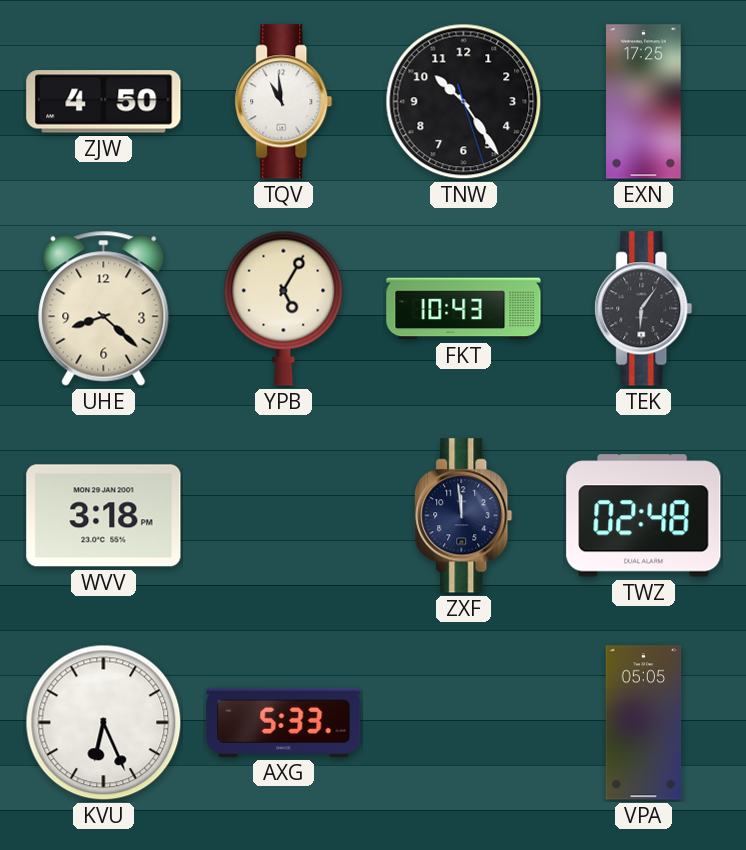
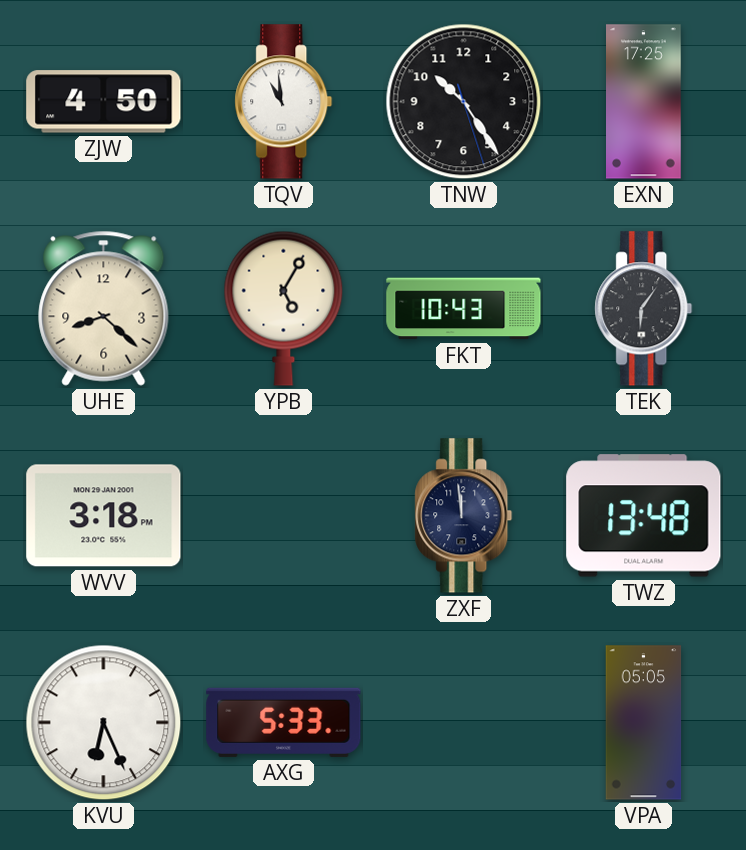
TWZ: 02:48 -> 13:48 (644, 516)
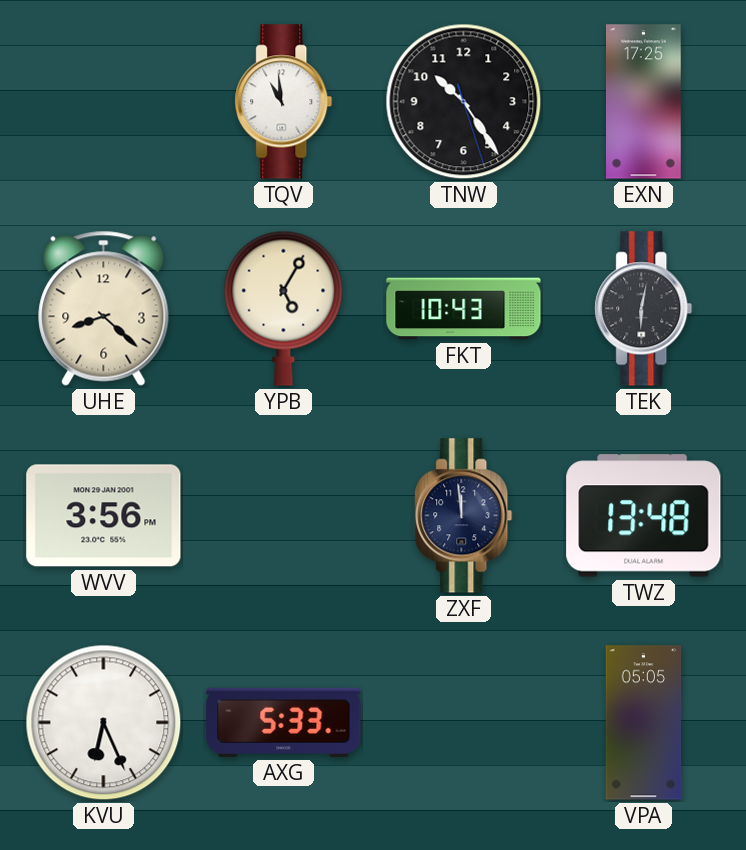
ZJW: 4:50 -> none (104, 102)
TEK: 6:06 -> 6:02 (644, 309)
WVV: 3:18 -> 3:56 (104, 516)
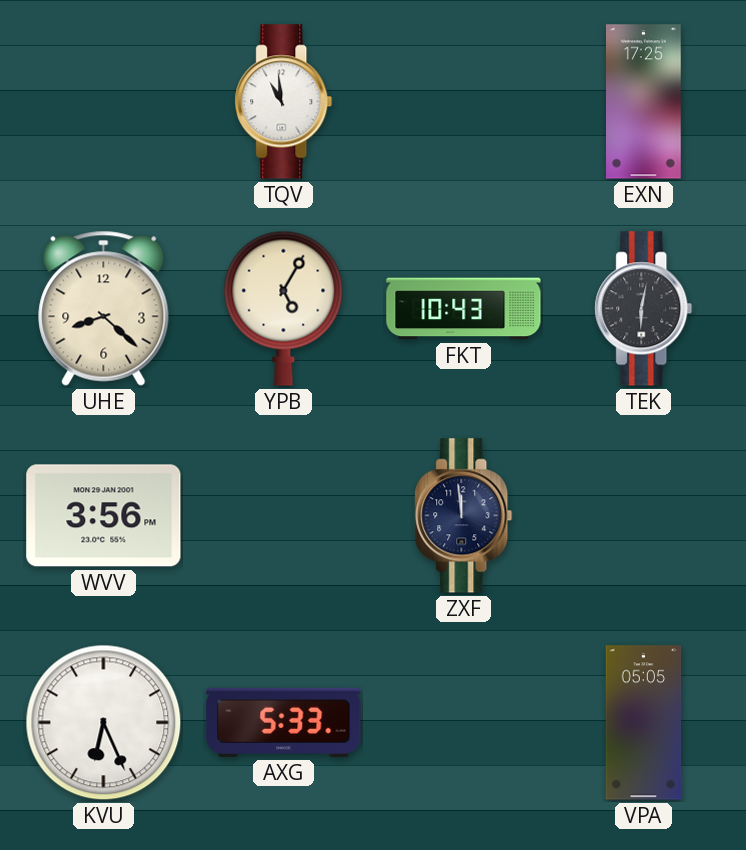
TNW: 10:24 -> none (464, 102)
TWZ: 13:48 -> none (644, 516)
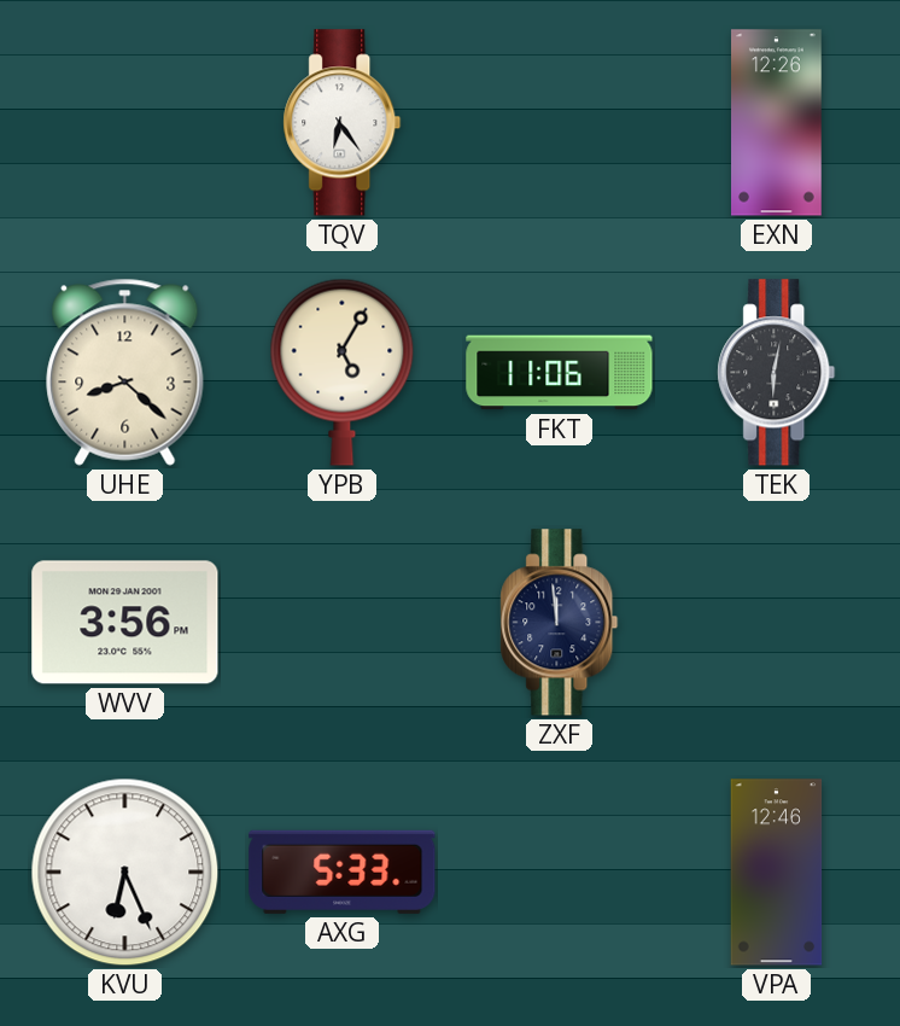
TQV: 10:59 -> 6:24 (343, 123)
EXN: 17:25 -> 12:26 (777, 123)
FKT: 10:43 -> 11:06 (560, 373)
VPA: 05:05 -> 12:46 (777, 873)
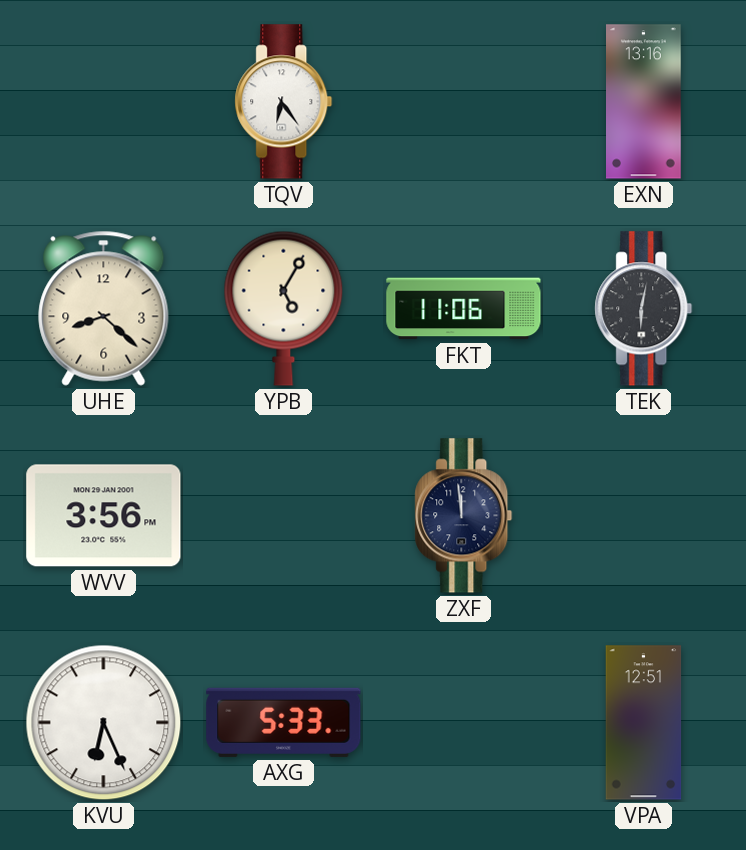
EXN: 12:26 -> 13:16 (644, 102)
VPA: 12:46 -> 12:51 (644, 723)
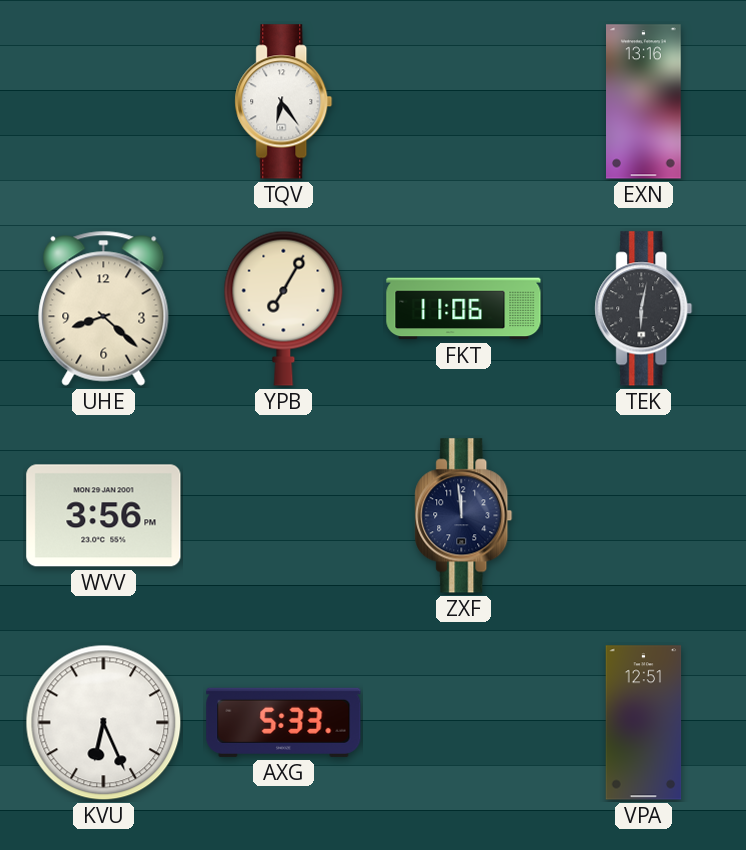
YPB: 5:05 -> 7:05 (284, 308)
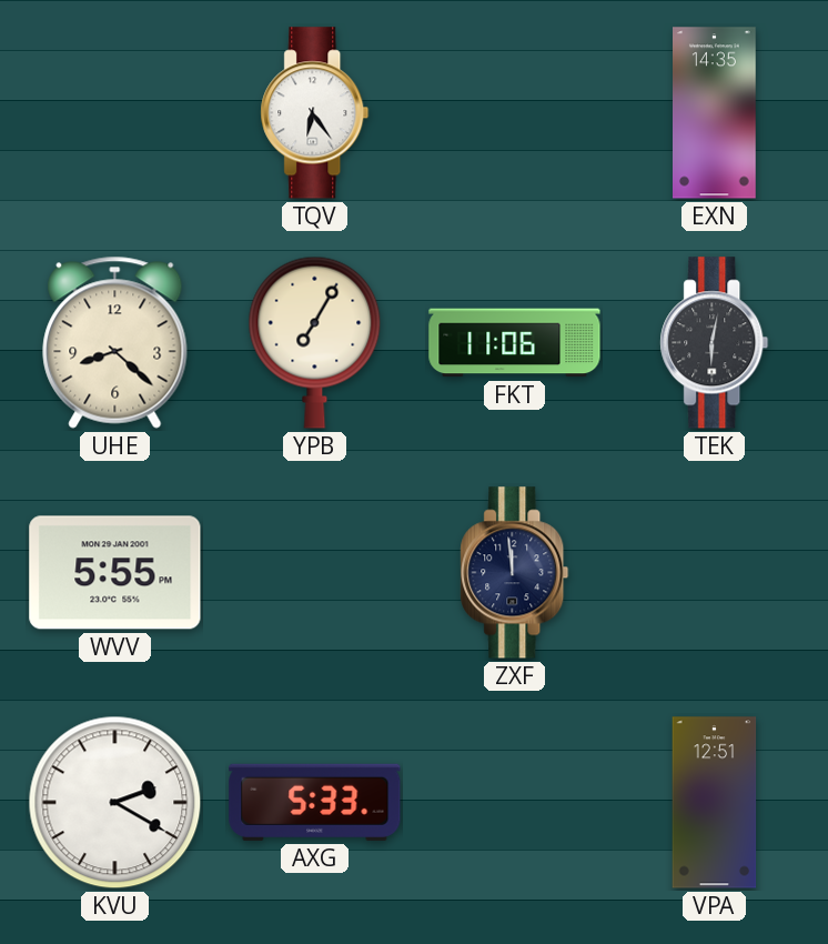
EXN: 13:16 -> 14:35 (715, 113)
WVV: 3:56 -> 5:55 (115, 573)
KVU: 6:26 -> 2:20 (115, 803)
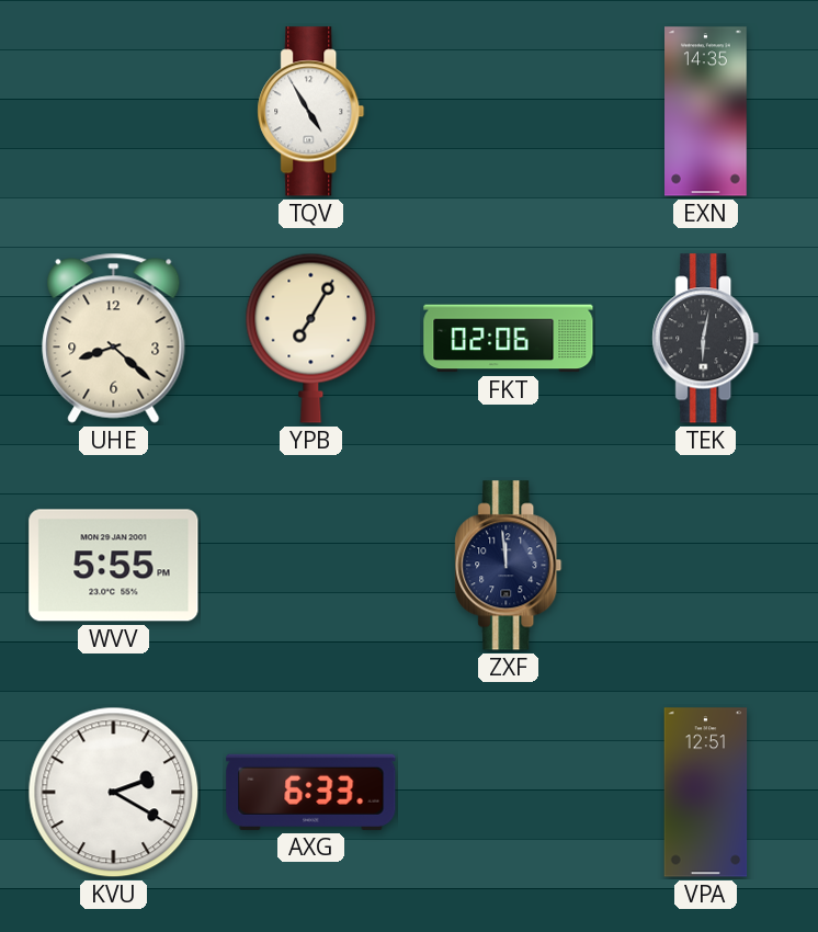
TQV: 6:24 -> 4:55 (311, 112)
FKT: 11:06 -> 02:06 (509, 339)
AXG: 5:33 -> 6:33 (311, 792)
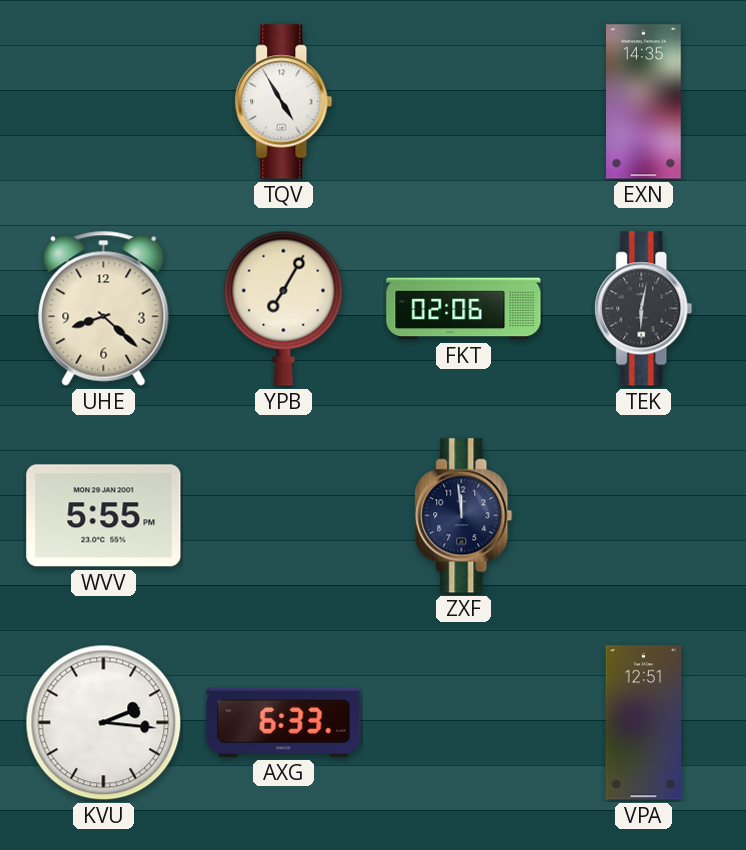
KVU: 2:20 -> 2:16 (104, 723)
